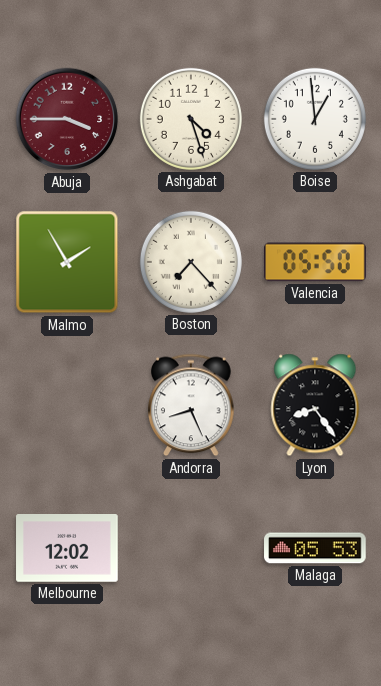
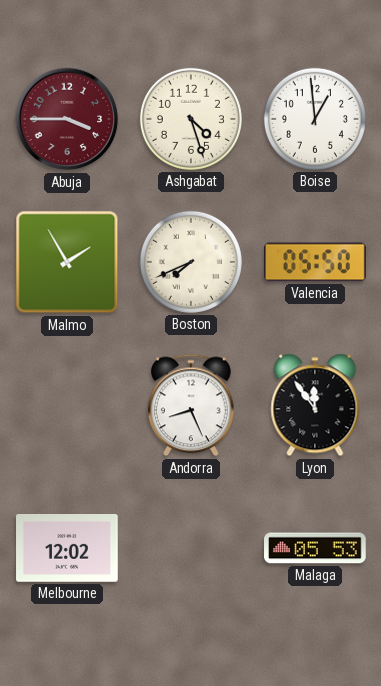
Boston: 7:23 -> 7:41 (191, 262)
Lyon: 8:24 -> 11:54 (315, 405)
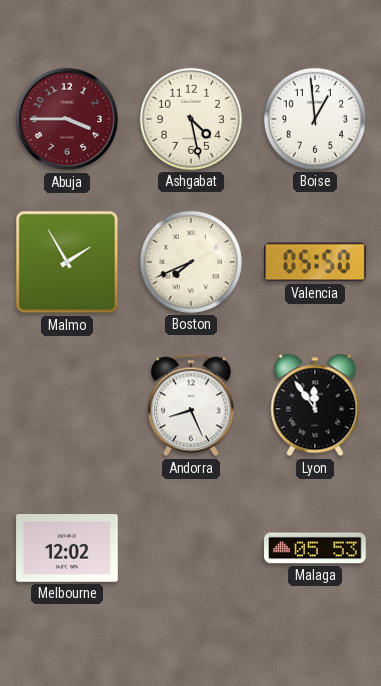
Ashgabat: 4:27 -> 4:28 (191, 119)
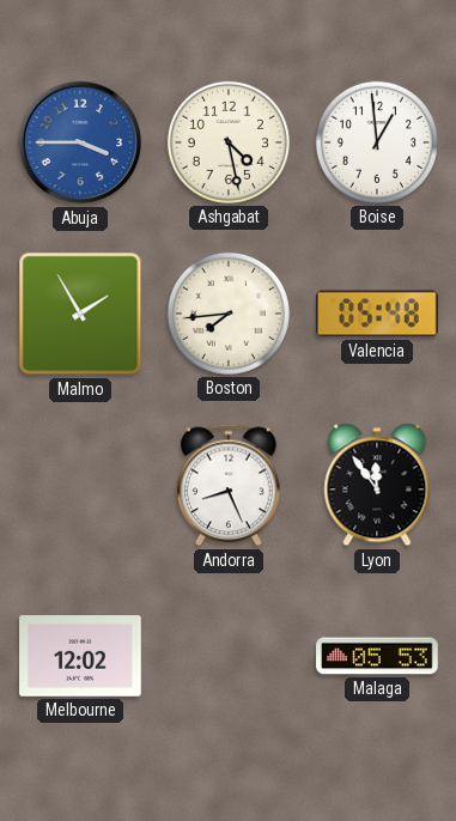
Abuja dial: burgundy -> blue (80, 142)
Boston: 7:41 -> 7:44 (229, 314)
Valencia: 05:50 -> 05:48 (377, 314)
